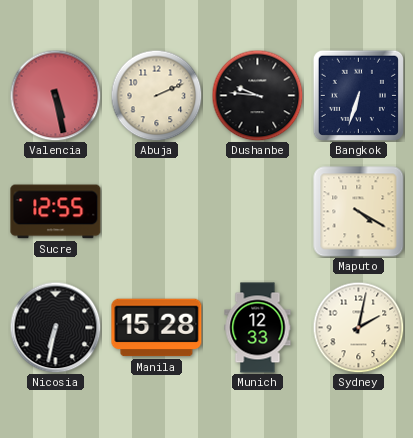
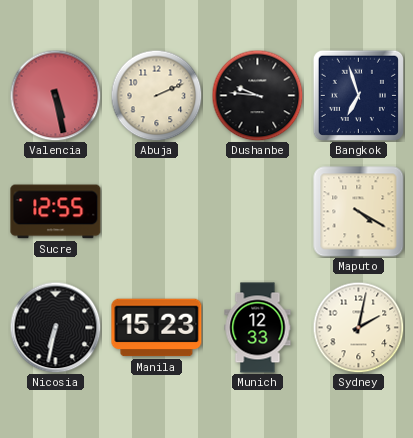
Bangkok: 6:33 -> 6:57 (358, 95)
Manila: 15:28 -> 15:23 (157, 328)
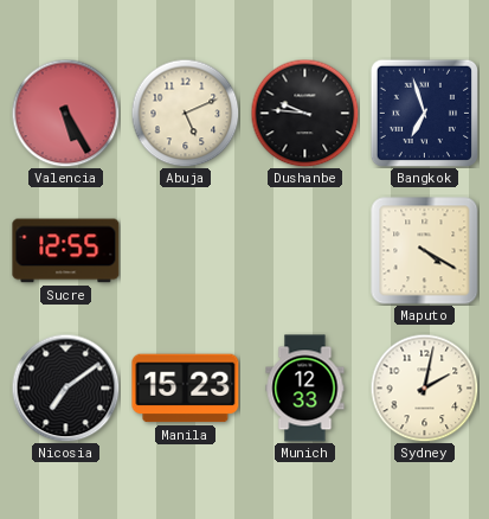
Valencia: 5:28 -> 5:25 (65, 113)
Abuja: 2:11 -> 5:11 (185, 113)
Nicosia: 6:32 -> 7:09 (65, 387)
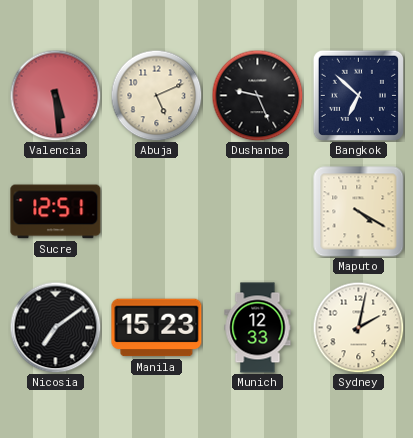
Valencia: 5:25 -> 5:29 (55, 95)
Dushanbe: 9:46 -> 9:26 (257, 95)
Bangkok: 6:57 -> 6:52 (358, 95)
Sucre: 12:55 -> 12:51 (56, 212)
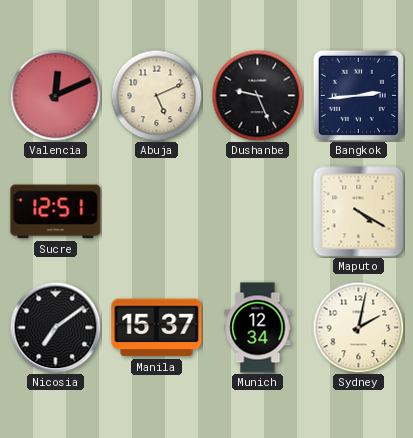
Valencia: 5:29 -> 12:11 (55, 95)
Bangkok: 6:52 -> 2:44 (358, 95)
Manila: 15:23 -> 15:37 (157, 328)
Munich: 12:33 -> 12:34 (258, 328)
